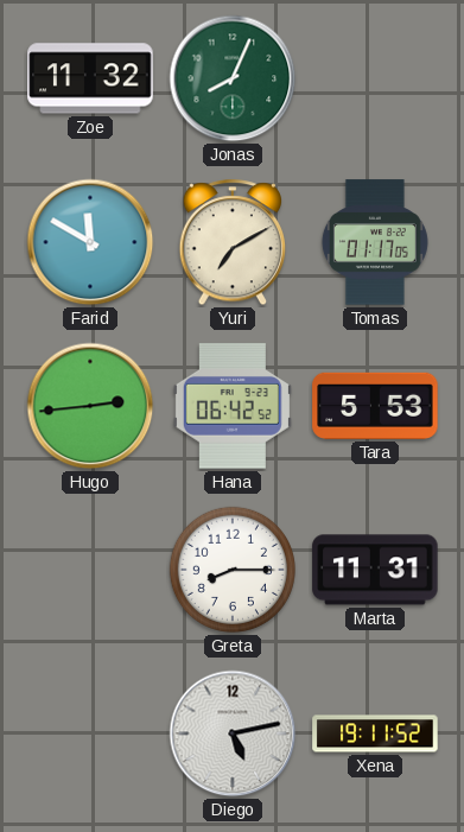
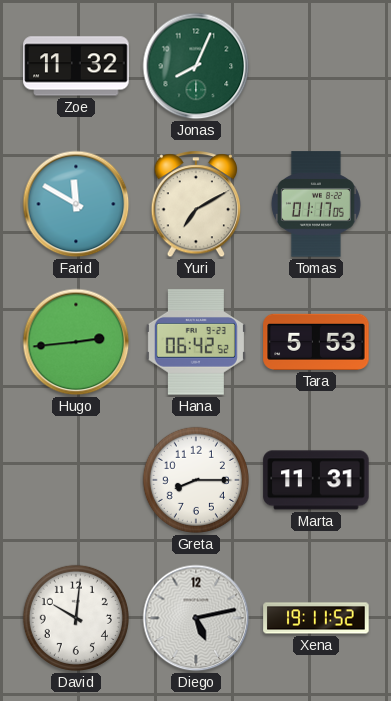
David: none -> 10:01 (76, 618)
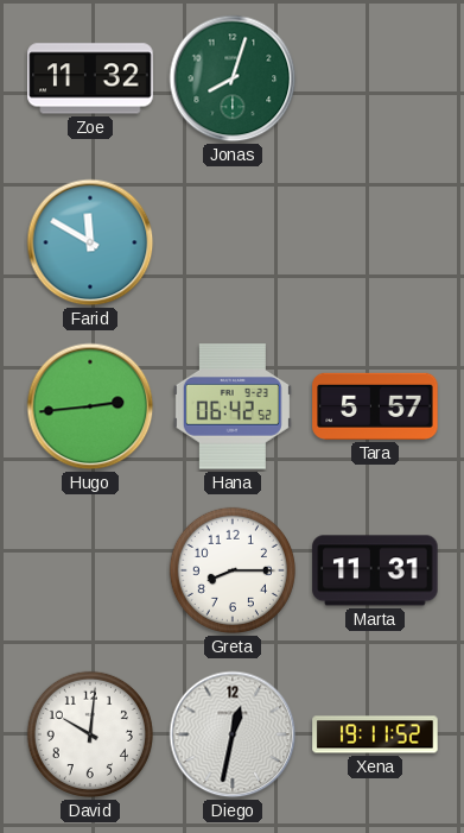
Jonas: 8:04 -> 8:03 (233, 78)
Yuri: 7:10 -> none (196, 205)
Tomas: 01:17 -> none (316, 204)
Tara: 5:53 -> 5:57 (375, 406)
Diego: 5:13 -> 12:32 (233, 734)
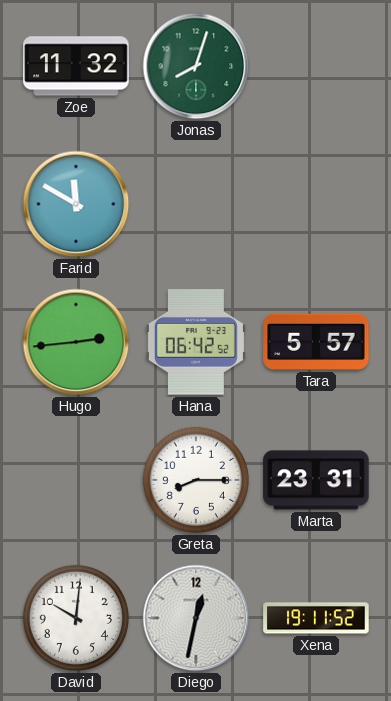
Marta: 11:31 -> 23:31 (316, 480)
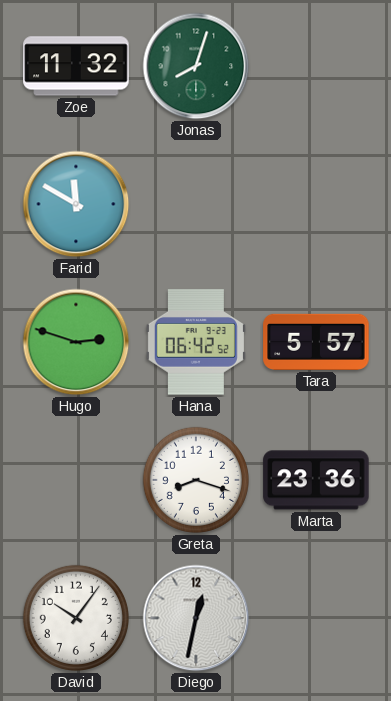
Hugo: 2:44 -> 2:48 (76, 342)
Greta: 8:15 -> 8:18 (196, 480)
Marta: 23:31 -> 23:36 (316, 480)
David: 10:01 -> 10:06 (76, 618)
Xena: 19:11 -> none (316, 618)
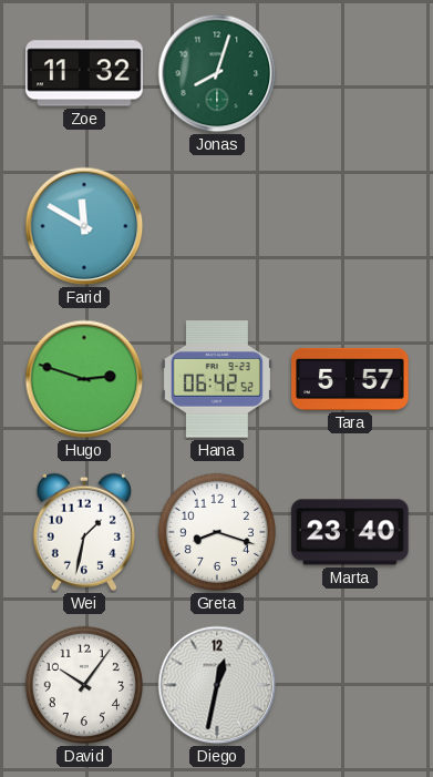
Wei: none -> 1:32 (84, 532)
Marta: 23:36 -> 23:40 (350, 532)
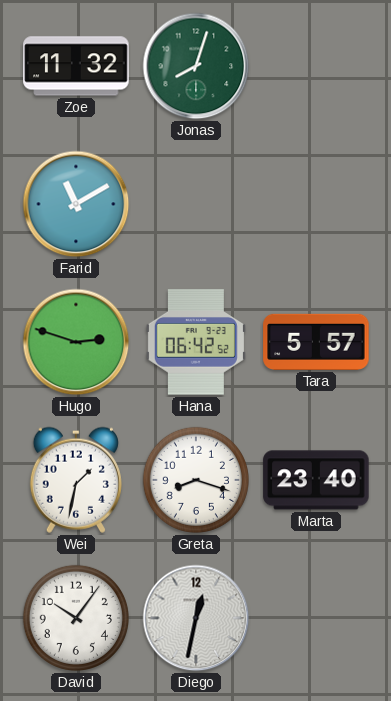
Farid: 11:50 -> 11:10 (76, 204)
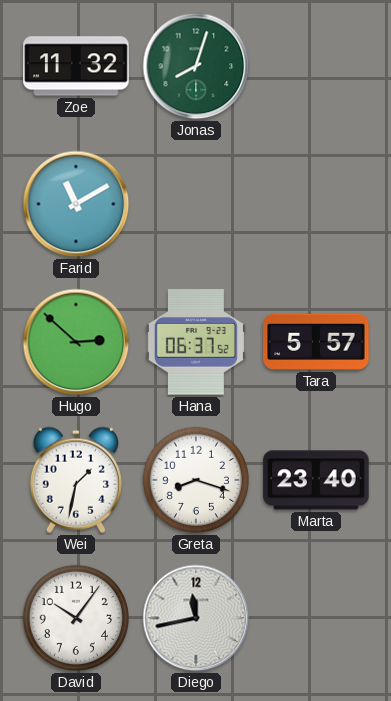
Hugo: 2:48 -> 2:52 (76, 342)
Hana: 06:42 -> 06:37 (196, 342)
Diego: 12:32 -> 11:43 (196, 618)
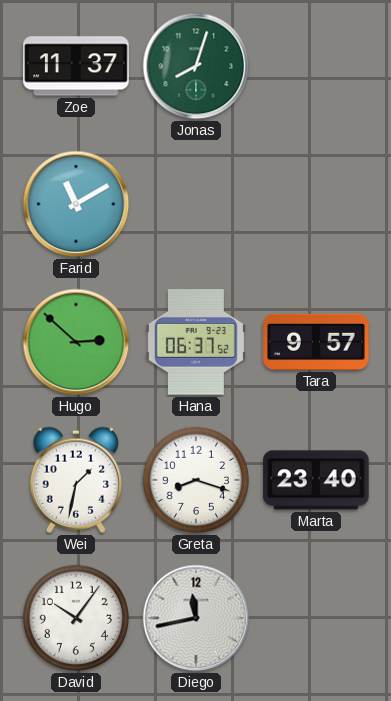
Zoe: 11:32 -> 11:37 (76, 66)
Tara: 5:57 -> 9:57 (316, 342)
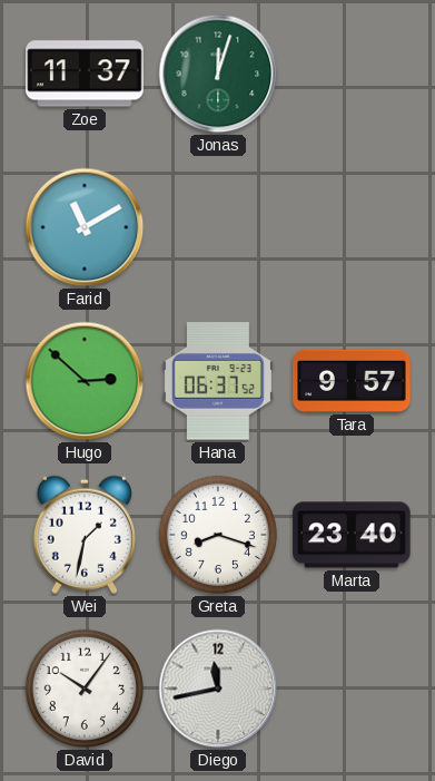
Jonas: 8:03 -> 12:03 (218, 74)
